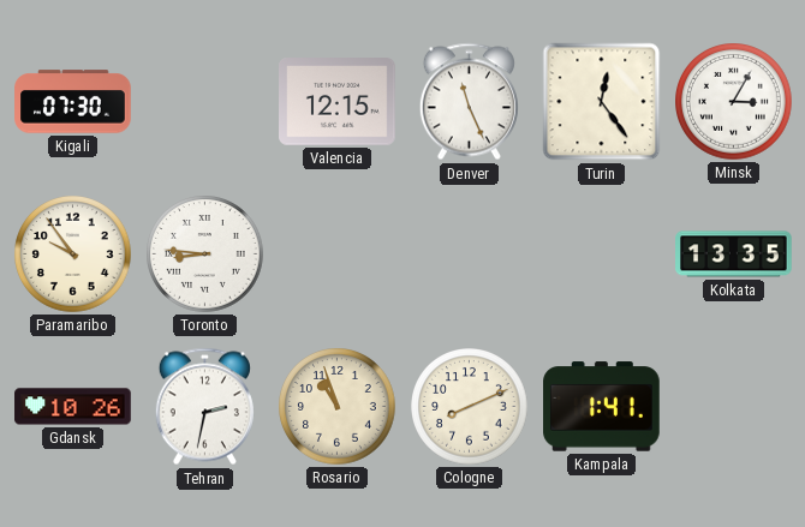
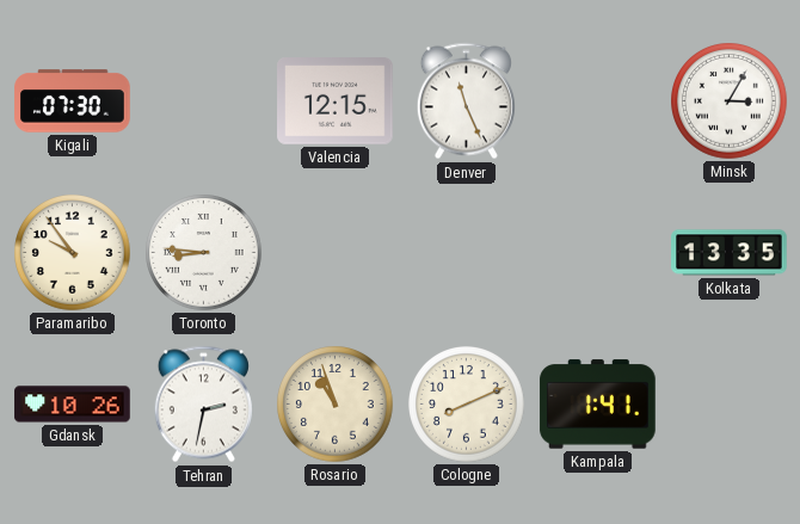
Turin: 12:24 -> none (602, 102)
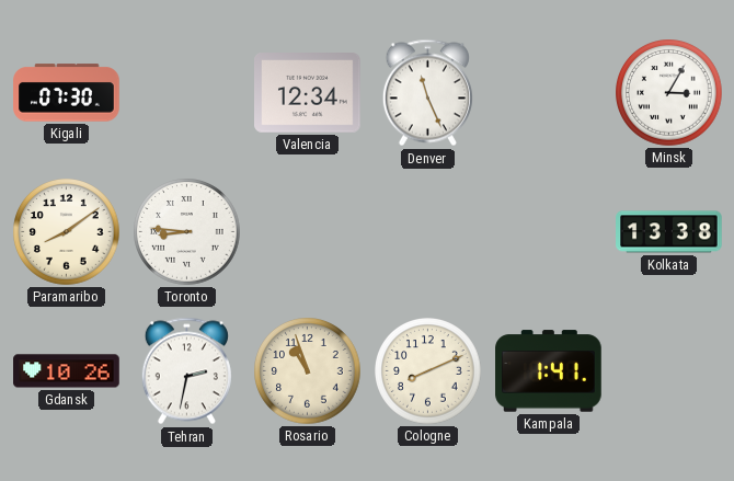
Valencia: 12:15 -> 12:34 (308, 93)
Paramaribo: 9:54 -> 8:09 (67, 232)
Kolkata: 13:35 -> 13:38 (669, 232)
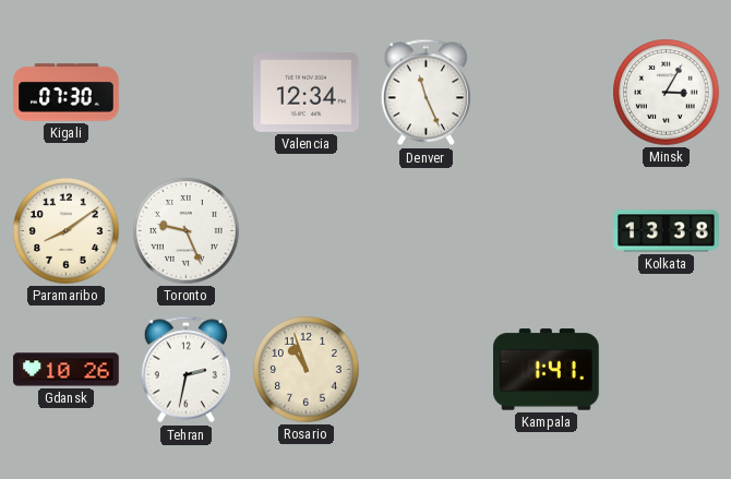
Toronto: 8:46 -> 9:26 (187, 231)
Cologne: 8:11 -> none (428, 371)
